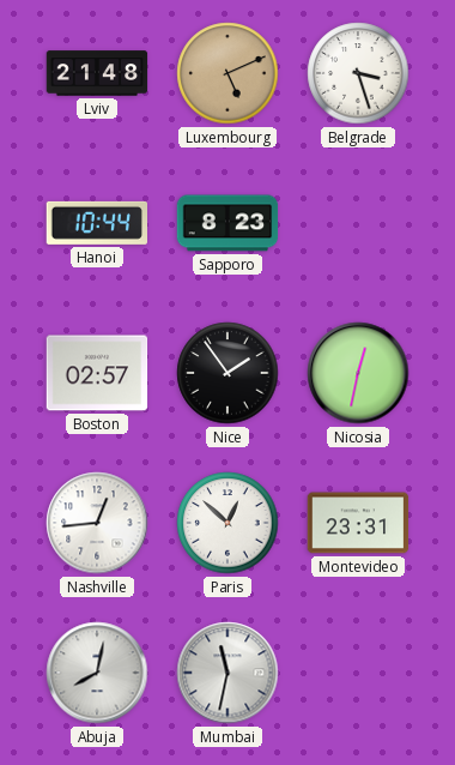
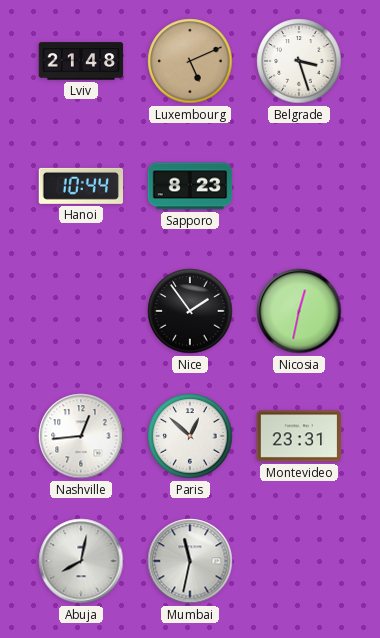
Boston: 02:57 -> none (97, 373)
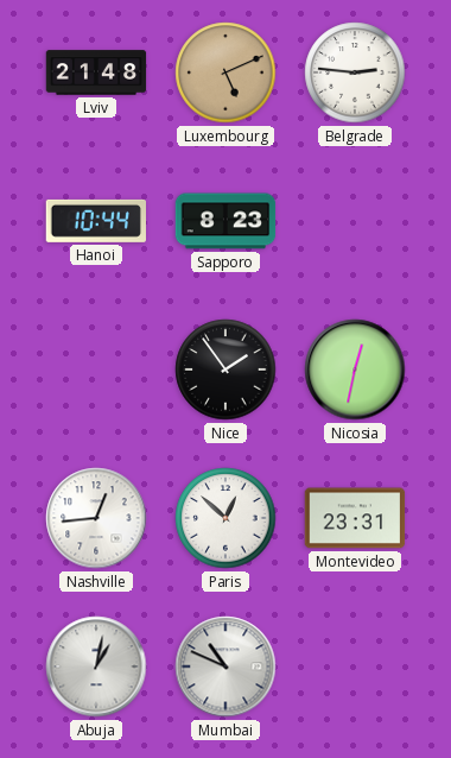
Belgrade: 3:27 -> 2:46 (355, 72)
Abuja: 8:02 -> 1:02 (96, 667)
Mumbai: 11:32 -> 10:49 (225, 667)
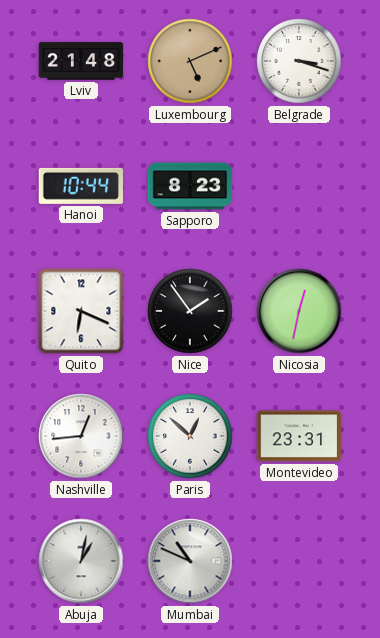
Belgrade: 2:46 -> 3:18 (299, 61)
Quito: none -> 6:19 (81, 311)
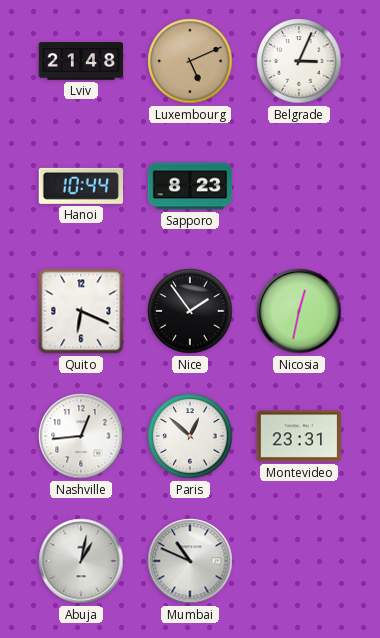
Belgrade: 3:18 -> 3:04 (299, 61)
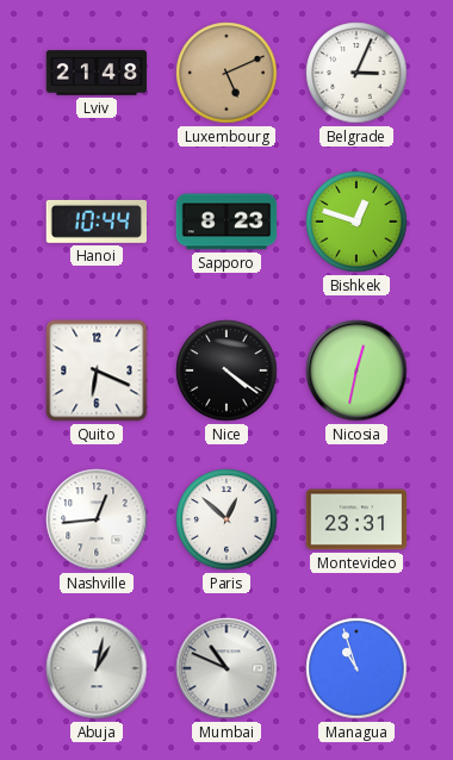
Bishkek: none -> 12:48 (356, 222)
Nice: 1:54 -> 4:21 (226, 370)
Managua: none -> 10:57 (356, 668)
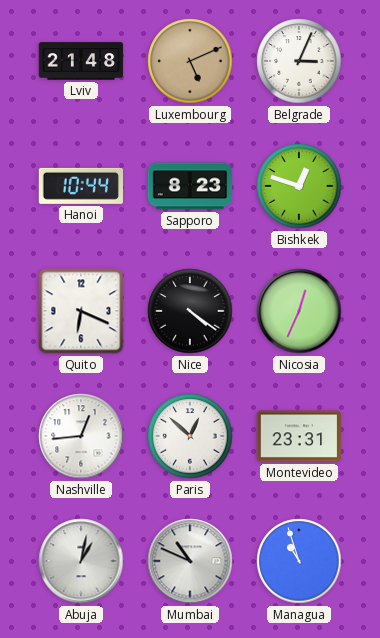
Nicosia: 12:32 -> 12:34 (299, 311)
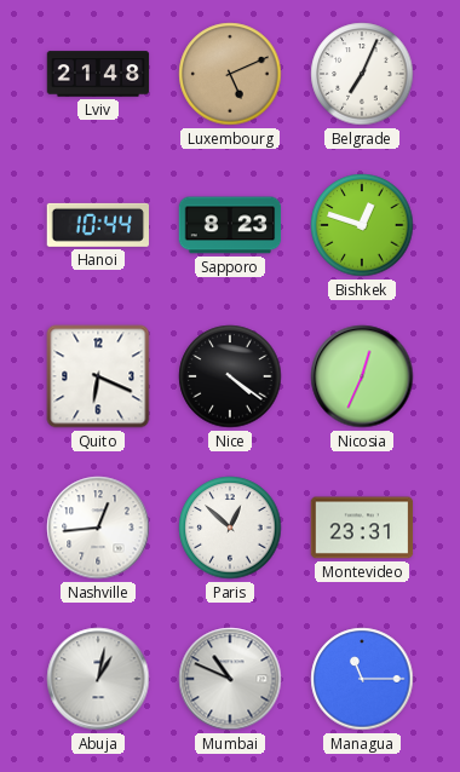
Belgrade: 3:04 -> 7:04 (362, 74)
Managua: 10:57 -> 11:15 (362, 679)
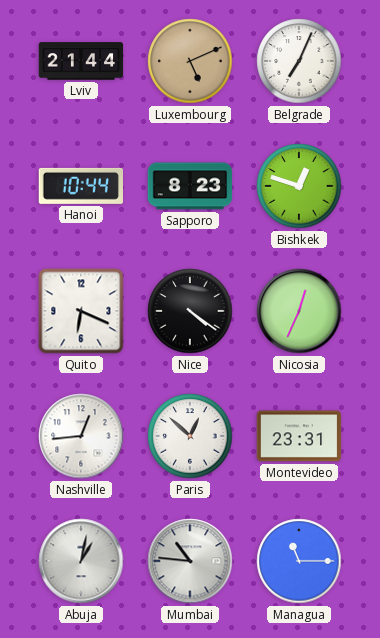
Lviv: 21:48 -> 21:44 (81, 61)
Mumbai: 10:49 -> 10:46 (190, 561)
